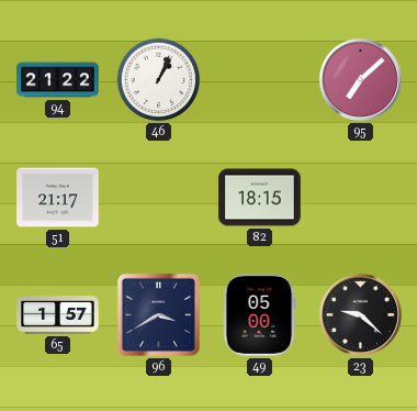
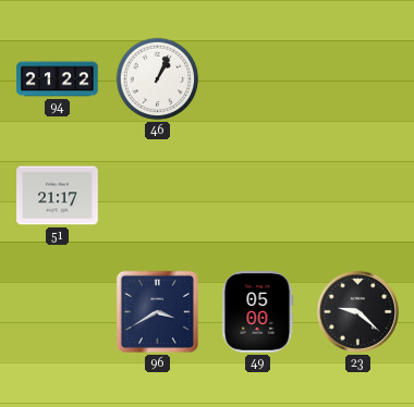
95: 7:08 -> none (360, 79)
82: 18:15 -> none (260, 198)
65: 1:57 -> none (58, 315)
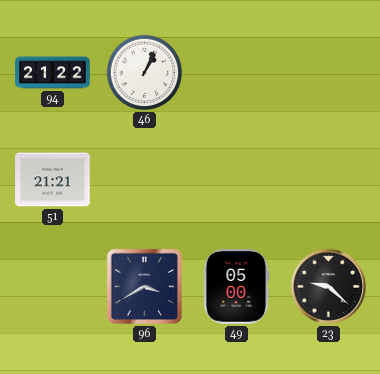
51: 21:17 -> 21:21 (53, 180)
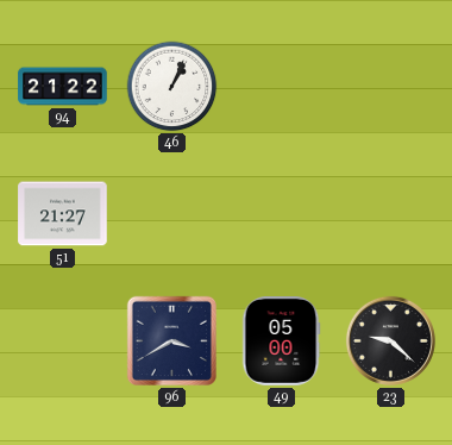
51: 21:21 -> 21:27 (63, 214)
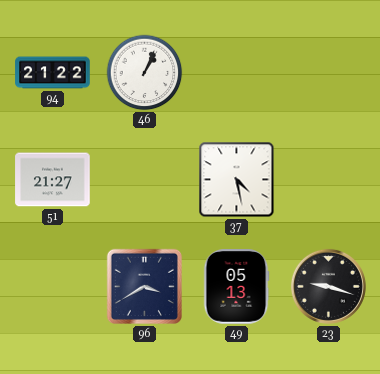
37: none -> 4:28 (237, 180)
49: 05:00 -> 05:13 (236, 287)
23: 9:22 -> 9:18 (328, 286)
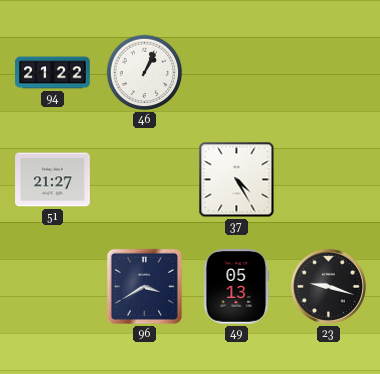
37: 4:28 -> 4:25 (237, 180)
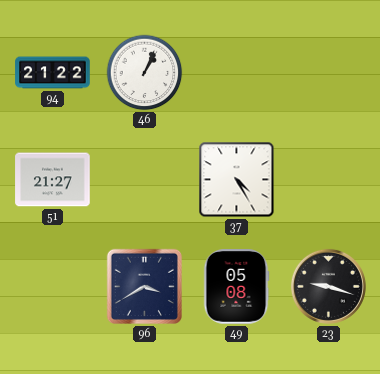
49: 05:13 -> 05:08 (236, 287)
